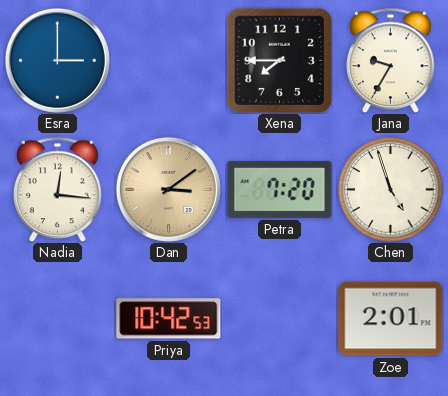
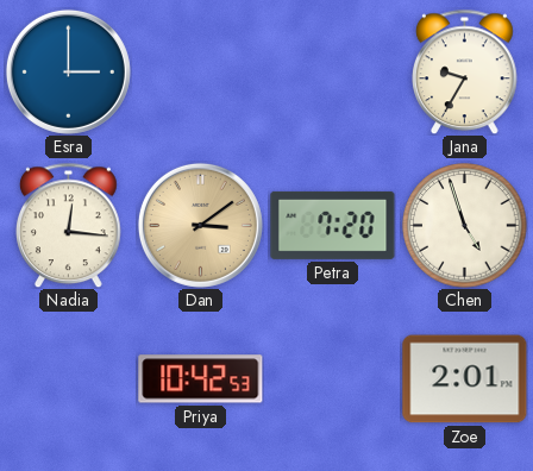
Xena: 7:45 -> none (279, 60)
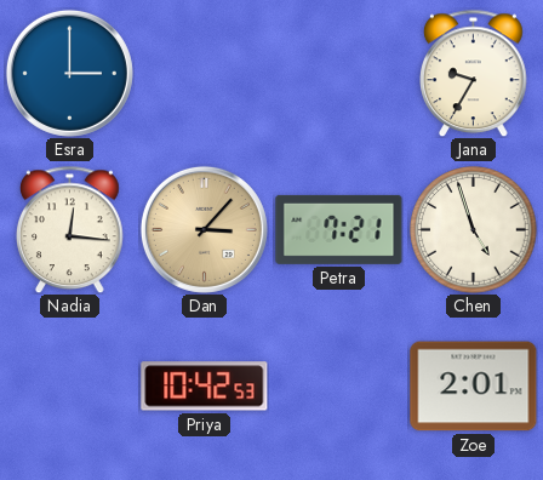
Dan: 3:09 -> 3:07 (204, 229)
Petra: 7:20 -> 7:21 (339, 229)
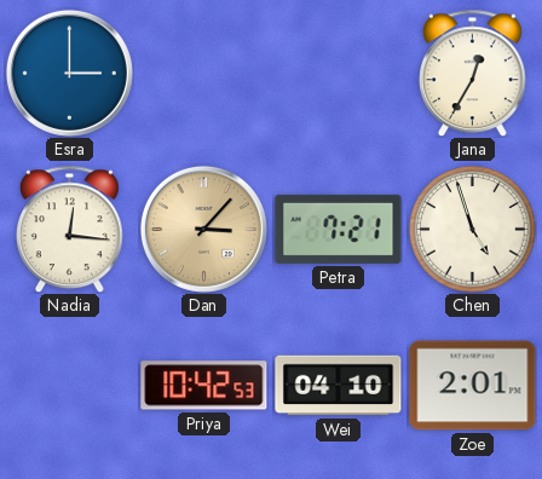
Jana: 9:35 -> 12:35 (473, 73)
Wei: none -> 04:10 (339, 386)
